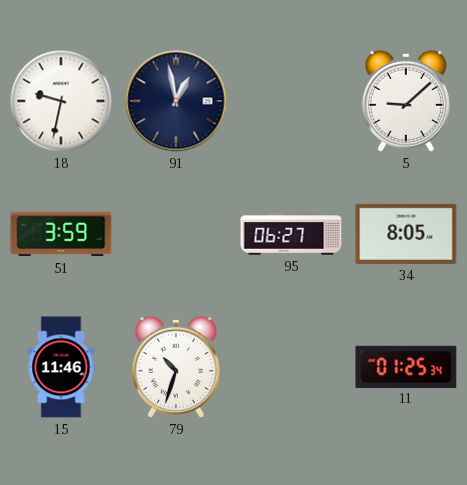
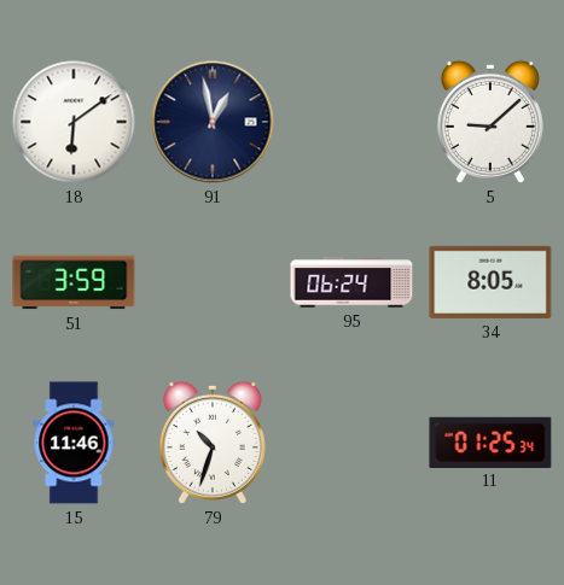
18: 9:32 -> 6:09 (74, 122)
95: 06:27 -> 06:24 (351, 282)
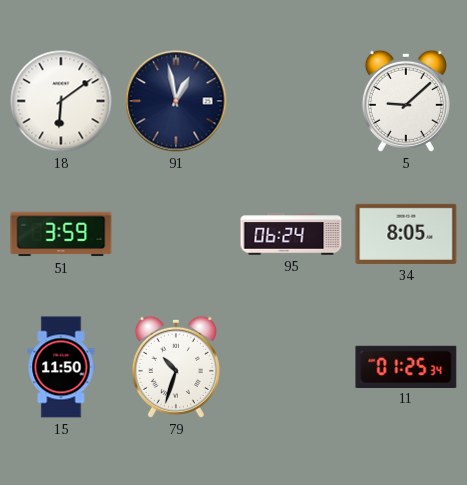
15: 11:46 -> 11:50 (61, 367)
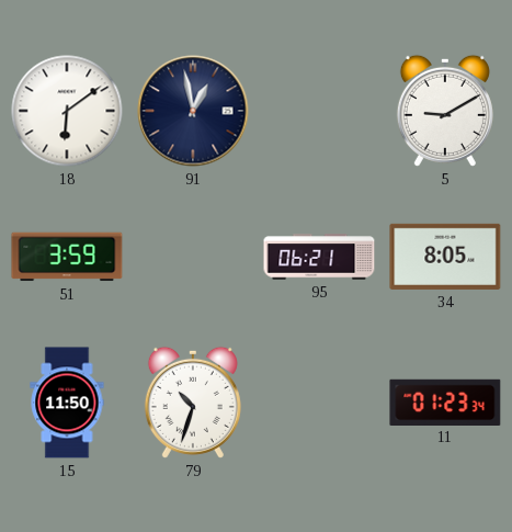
5: 9:08 -> 9:10 (445, 111)
95: 06:24 -> 06:21 (319, 257)
11: 01:25 -> 01:23 (445, 401)
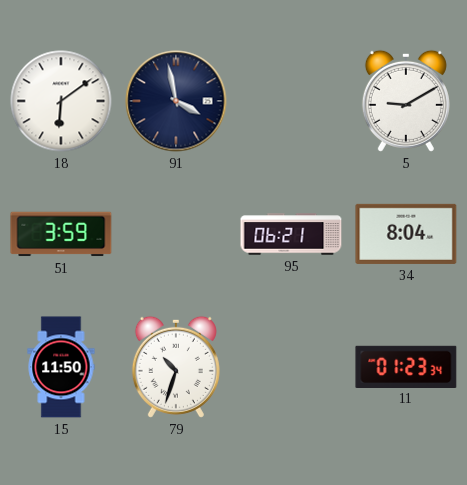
91: 12:58 -> 3:58 (176, 101)
34: 8:05 -> 8:04 (406, 234)
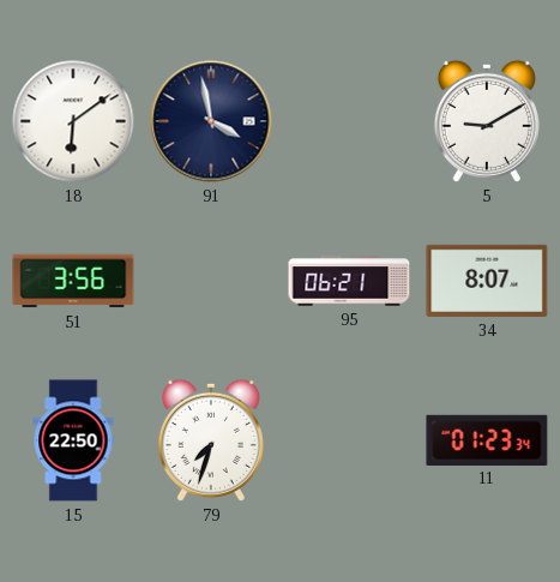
51: 3:59 -> 3:56 (73, 281)
34: 8:04 -> 8:07 (487, 281)
15: 11:50 -> 22:50 (73, 440)
79: 10:33 -> 7:33 (211, 440)
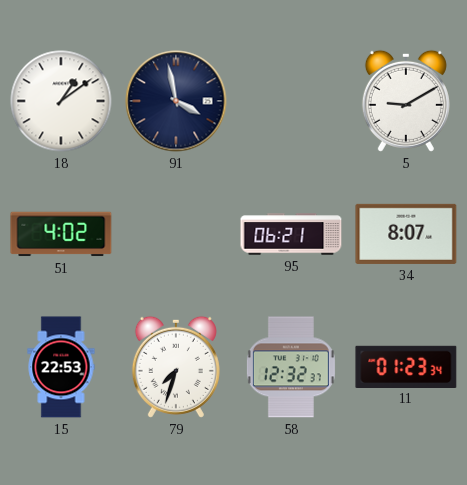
18: 6:09 -> 1:09 (61, 101)
51: 3:56 -> 4:02 (61, 234)
15: 22:50 -> 22:53 (61, 367)
58: none -> 12:32 (291, 367)
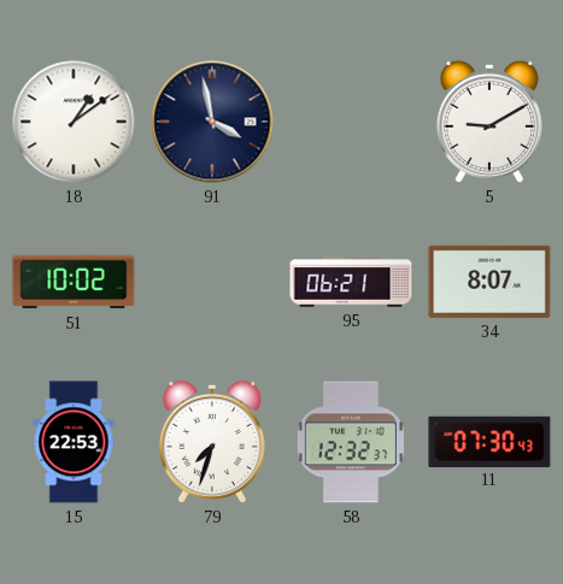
51: 4:02 -> 10:02 (74, 282)
11: 01:23 -> 07:30 (489, 441)
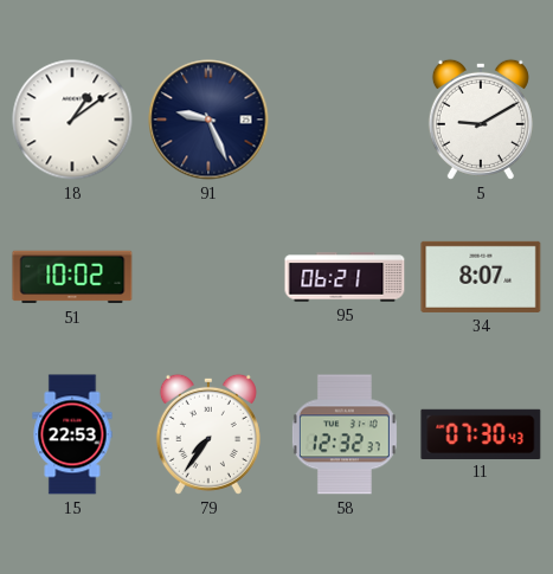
91: 3:58 -> 9:26 (208, 120)
79: 7:33 -> 7:36 (208, 434)
